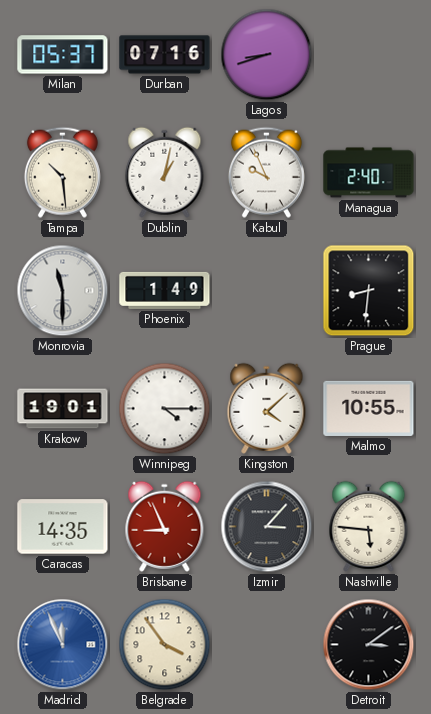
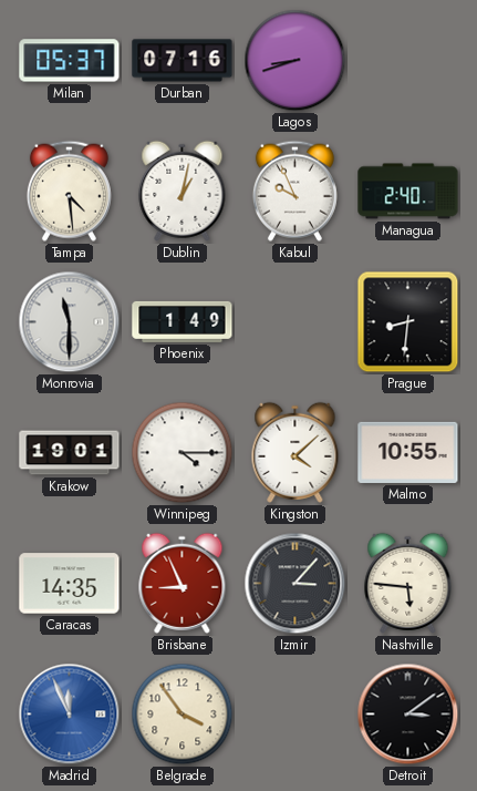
Tampa: 10:29 -> 4:29 (69, 191)
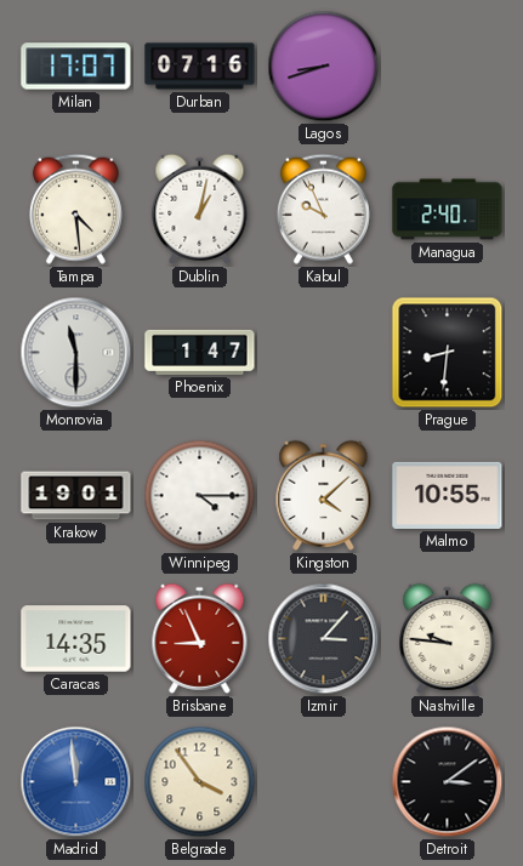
Milan: 05:37 -> 17:07 (76, 67)
Phoenix: 1:49 -> 1:47 (200, 352)
Nashville: 5:46 -> 9:46 (448, 638)
Madrid: 11:56 -> 11:59 (76, 782)
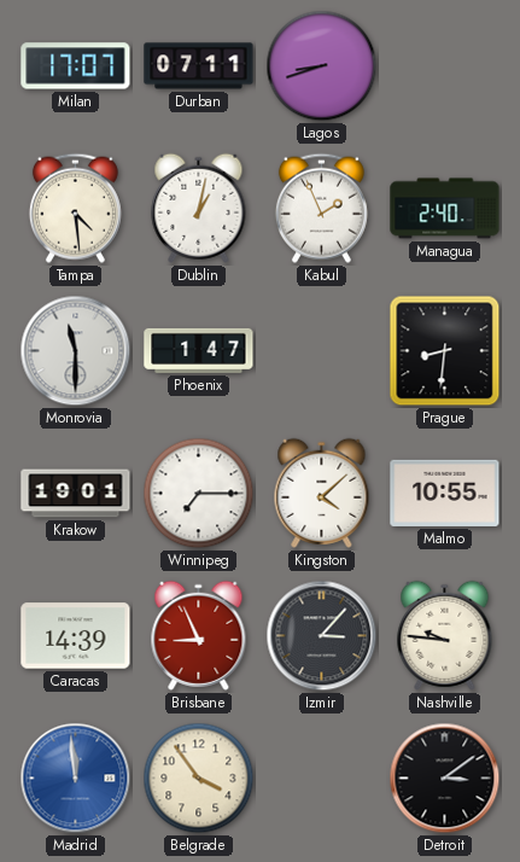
Durban: 07:16 -> 07:11 (199, 66)
Kabul: 9:56 -> 1:56 (321, 208)
Winnipeg: 4:15 -> 7:15 (199, 494)
Caracas: 14:35 -> 14:39 (76, 636)
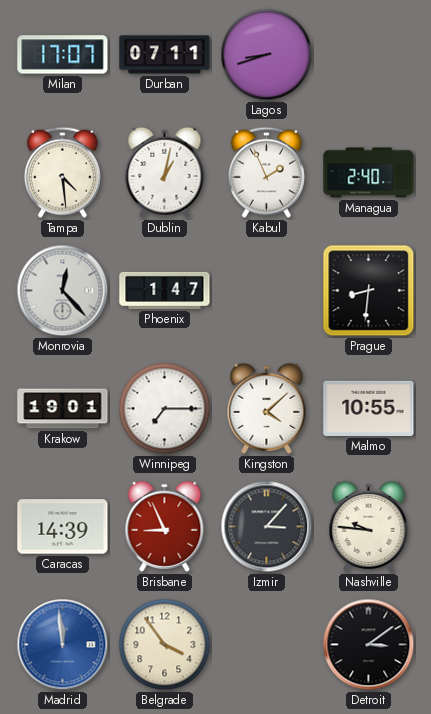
Monrovia: 11:30 -> 12:23 (63, 291)
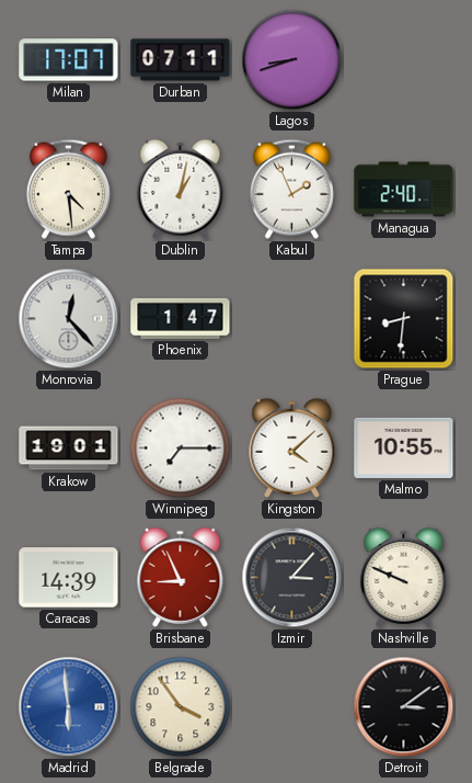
Nashville: 9:46 -> 9:49 (404, 577)
Madrid: 11:59 -> 5:59 (69, 707)
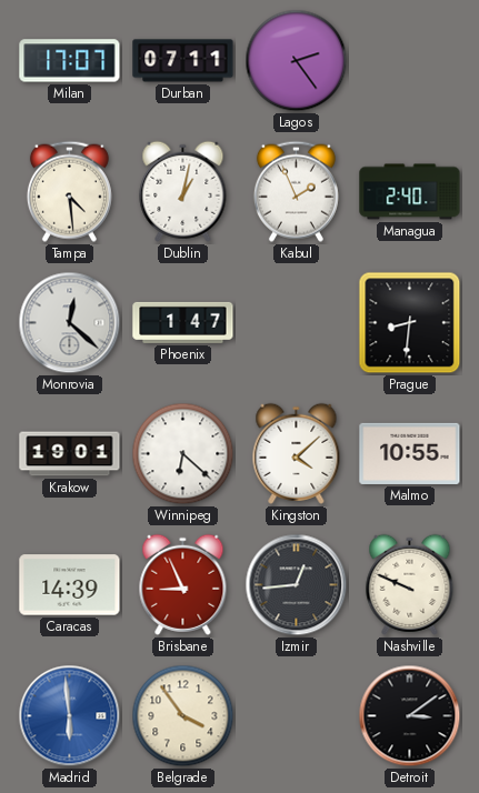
Lagos: 8:42 -> 2:24 (297, 61)
Monrovia: 12:23 -> 12:22 (70, 323)
Winnipeg: 7:15 -> 6:22 (183, 454)
Izmir: 3:07 -> 12:44 (297, 585)
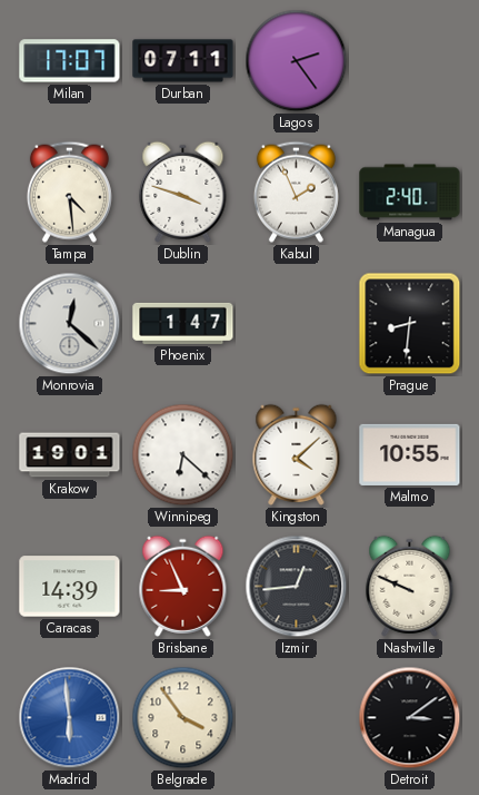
Dublin: 1:02 -> 3:48 (183, 192)
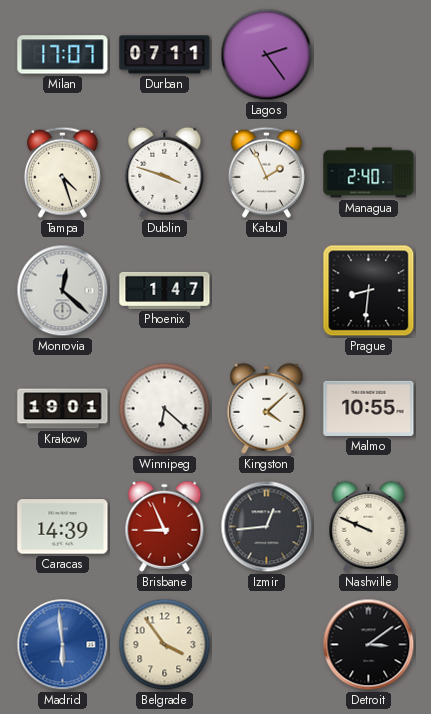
Tampa: 4:29 -> 4:27 (62, 172)
